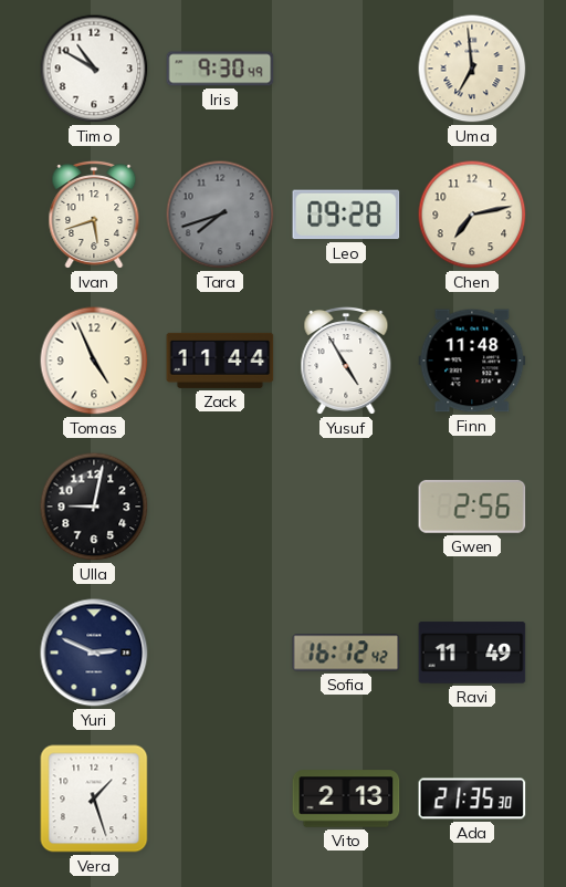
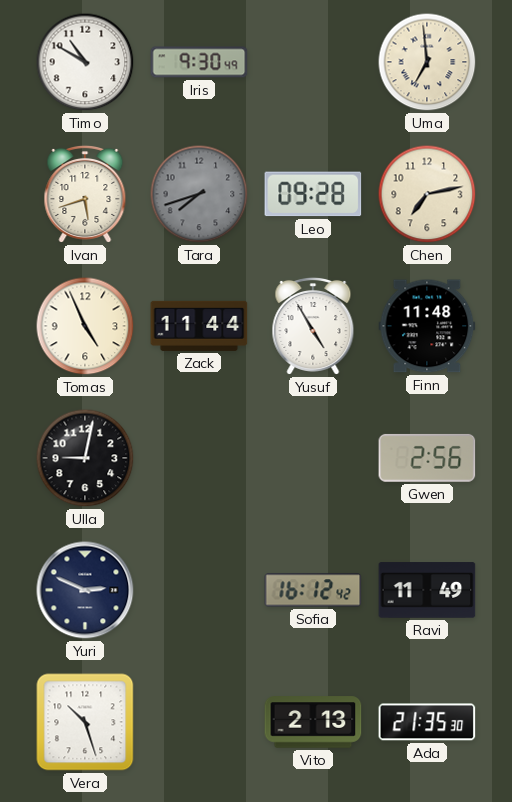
Vera: 1:27 -> 10:27 (85, 722)
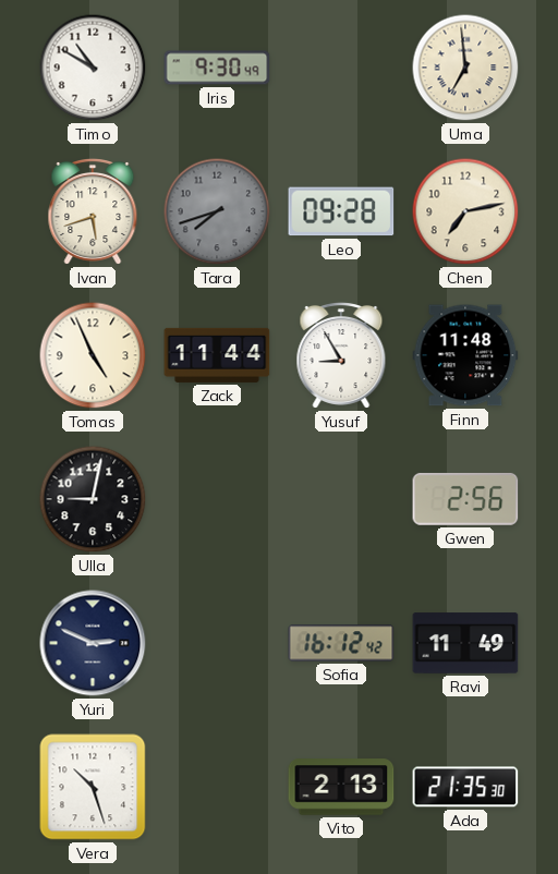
Yusuf: 4:55 -> 8:55 (341, 355)
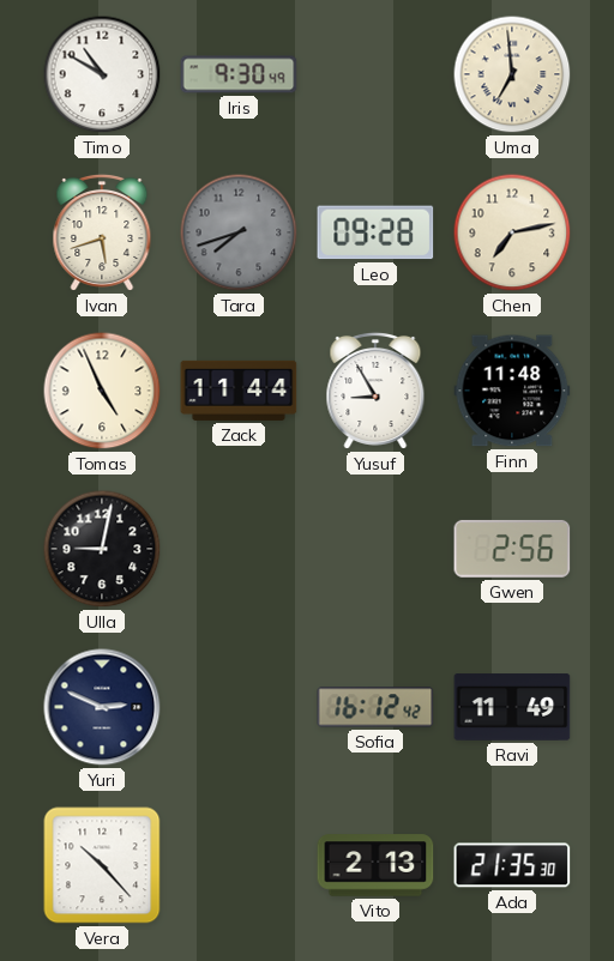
Vera: 10:27 -> 10:23 (102, 865)
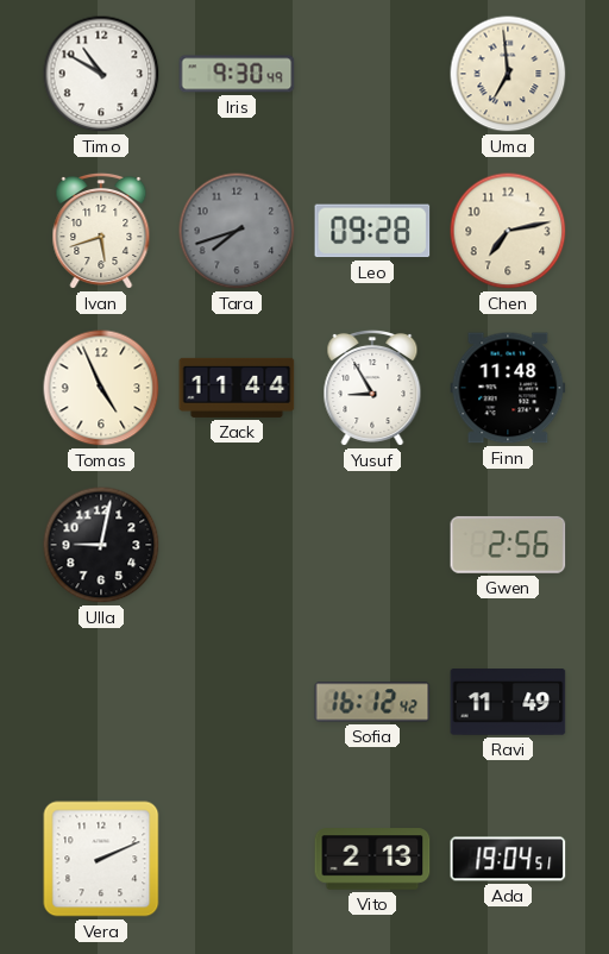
Yuri: 2:49 -> none (102, 707)
Vera: 10:23 -> 2:11 (101, 859)
Ada: 21:35 -> 19:04 (508, 859)
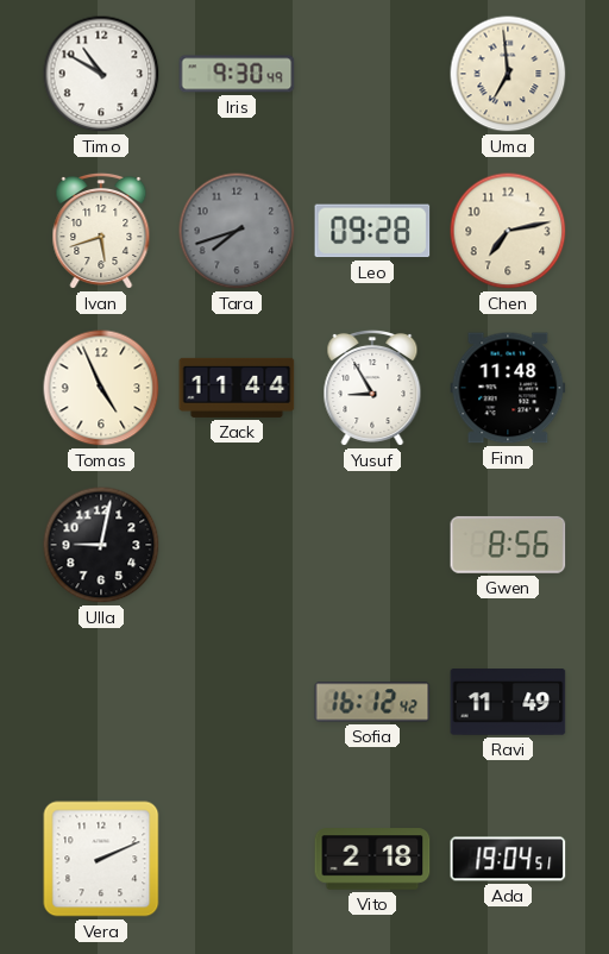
Gwen: 2:56 -> 8:56 (508, 545)
Vito: 2:13 -> 2:18 (372, 859)
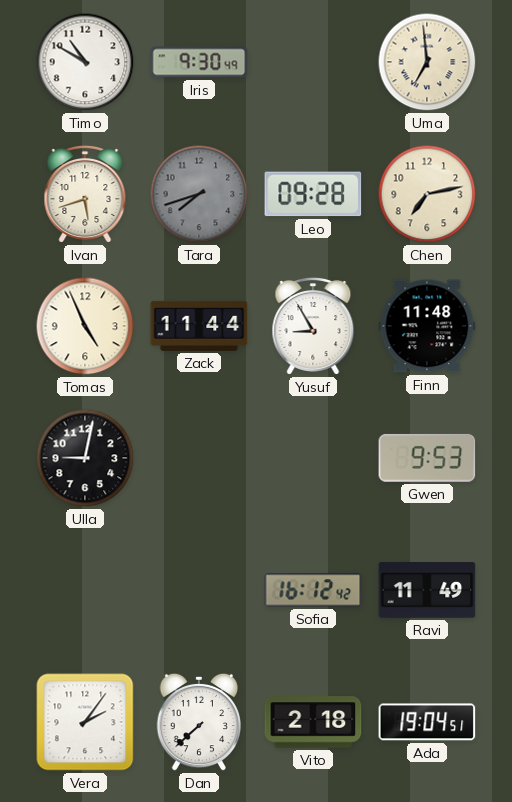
Gwen: 8:56 -> 9:53 (427, 458)
Vera: 2:11 -> 2:06 (85, 722)
Dan: none -> 7:38 (199, 722)
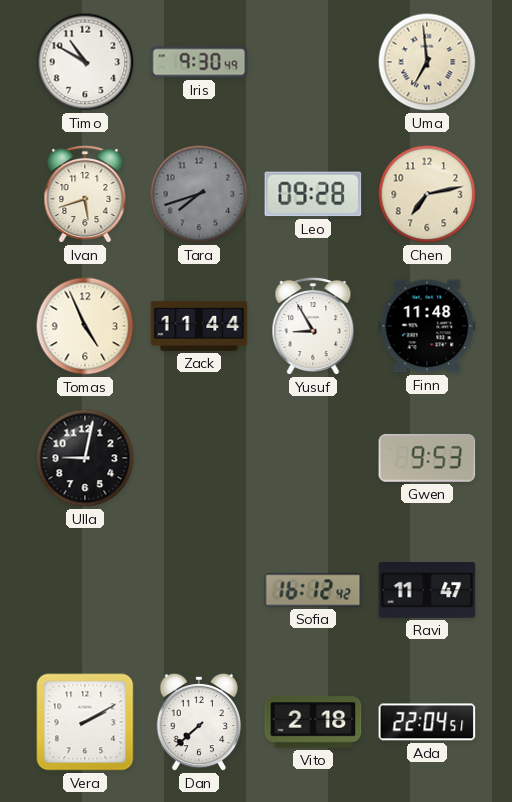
Ravi: 11:49 -> 11:47 (427, 590)
Vera: 2:06 -> 2:10 (85, 722)
Ada: 19:04 -> 22:04 (427, 722)
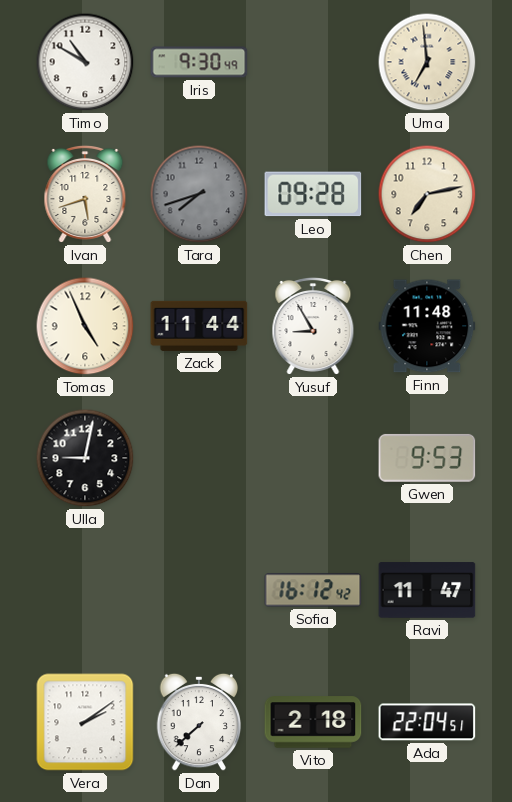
Vera: 2:10 -> 2:09 (85, 722)
